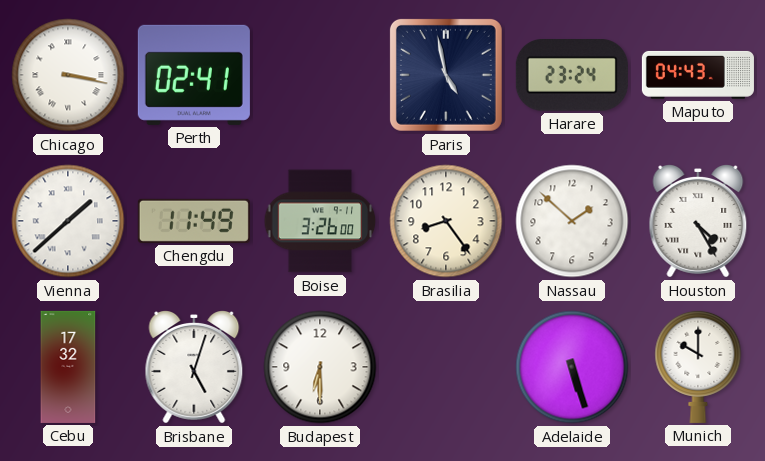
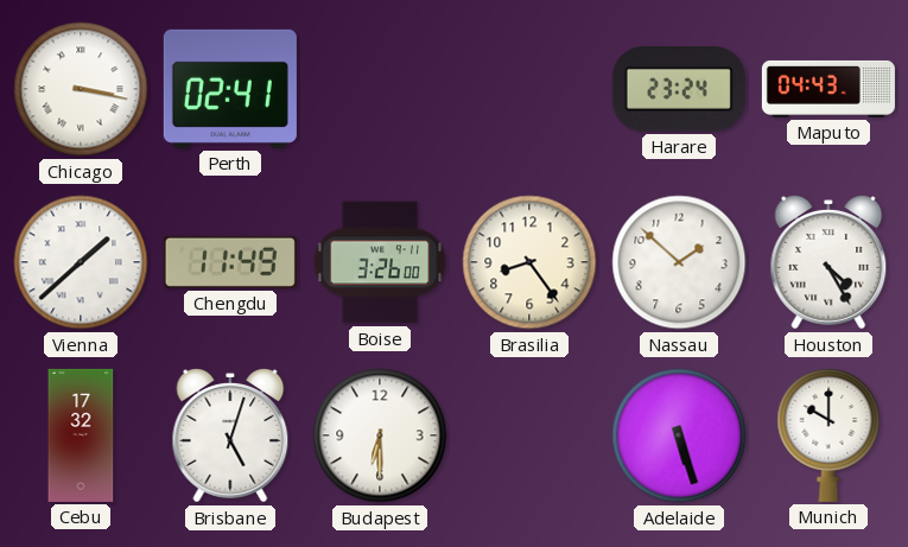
Paris: 4:58 -> none (446, 75)
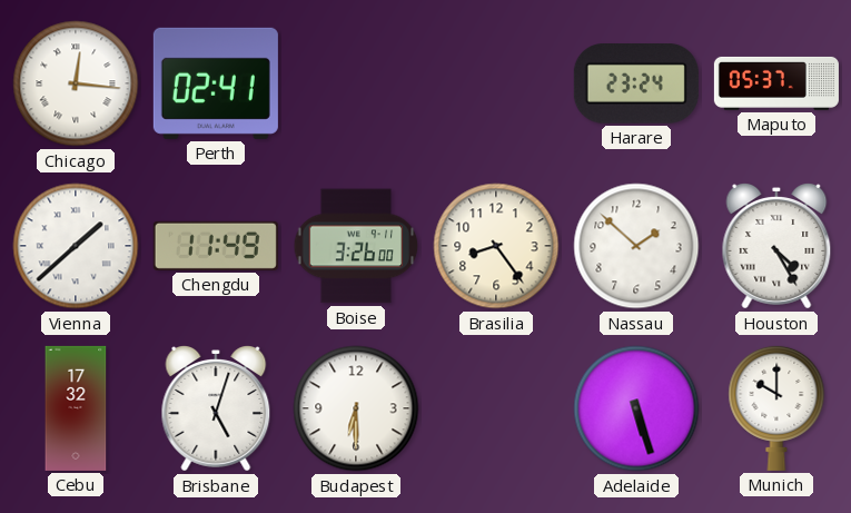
Chicago: 3:17 -> 12:16 (76, 83)
Maputo: 04:43 -> 05:37 (776, 83)
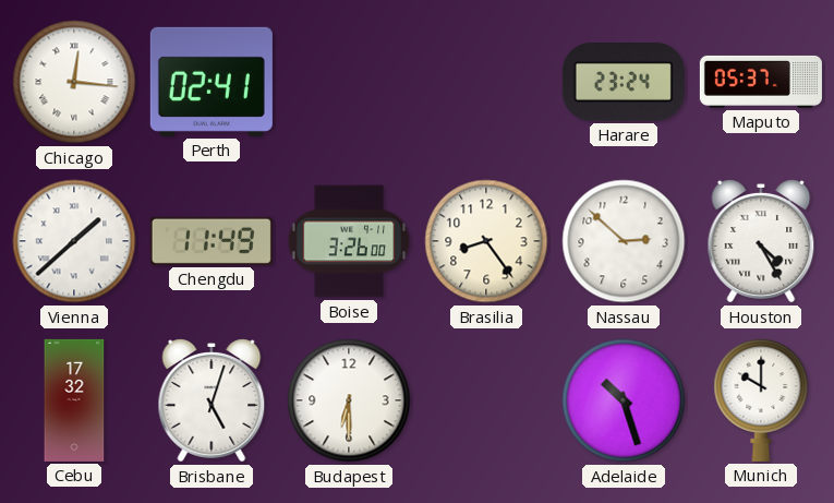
Nassau: 1:52 -> 2:52 (624, 241)
Adelaide: 5:27 -> 10:27 (624, 400)
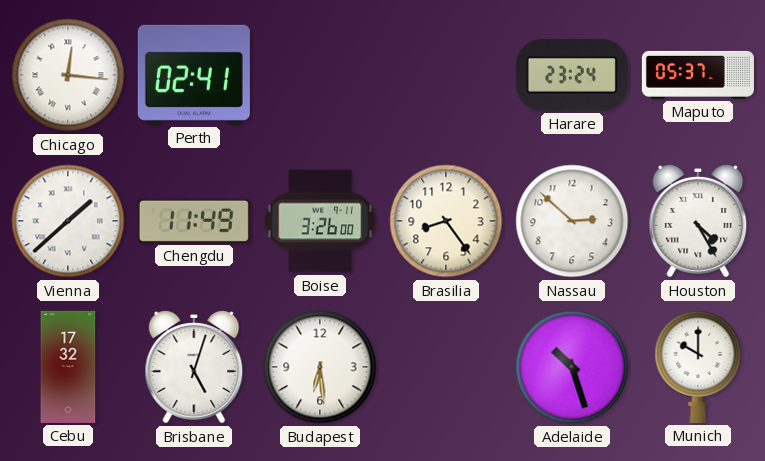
Budapest: 6:30 -> 6:29 (320, 367)
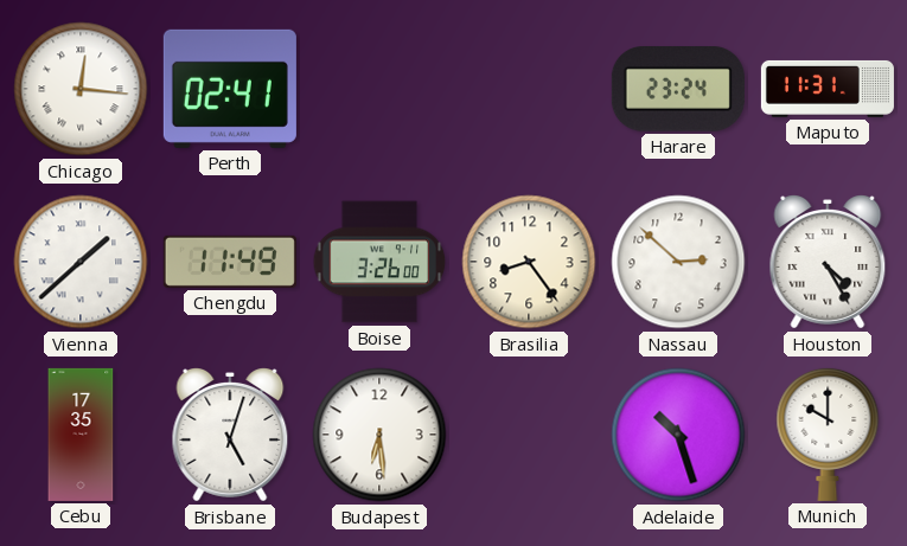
Maputo: 05:37 -> 11:31 (828, 89)
Cebu: 17:32 -> 17:35 (81, 435)
